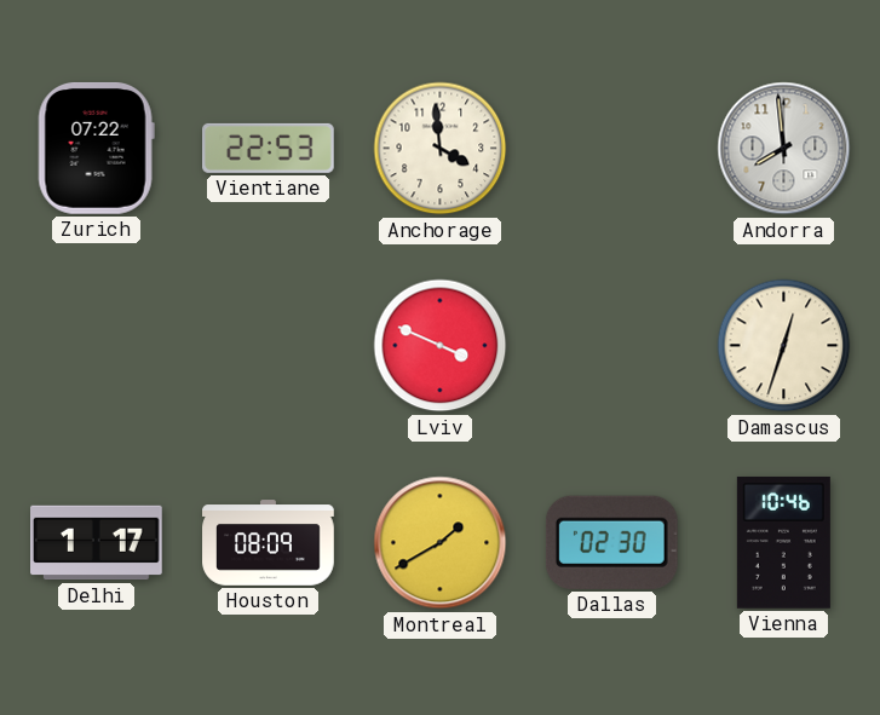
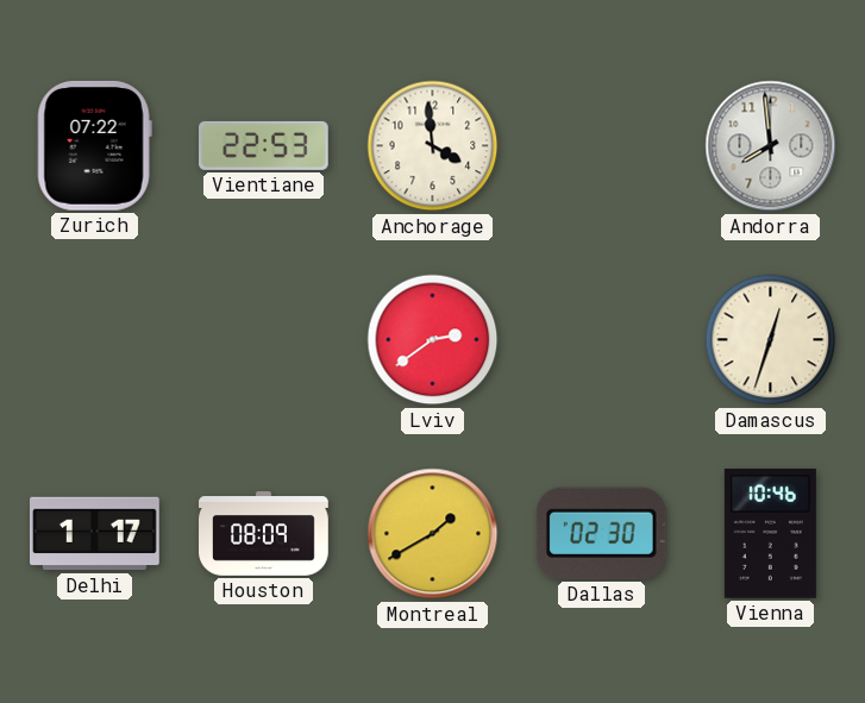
Lviv: 3:49 -> 2:39 (433, 340)
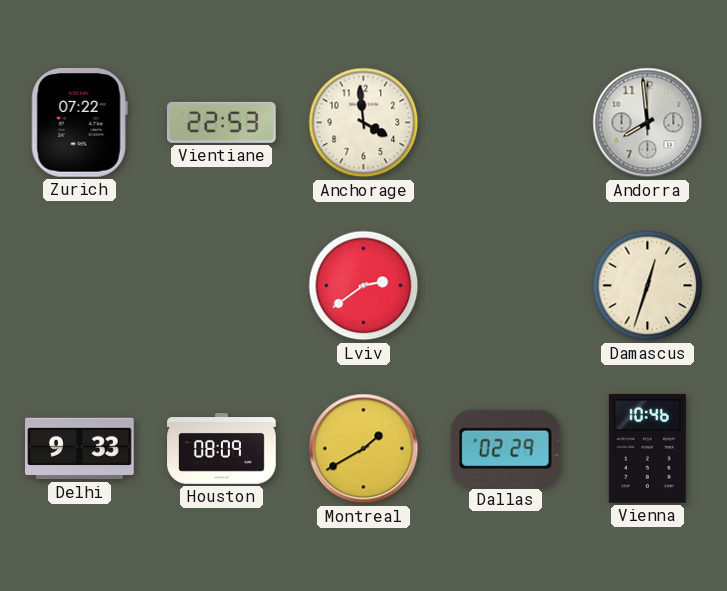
Delhi: 1:17 -> 9:33 (80, 449)
Dallas: 02:30 -> 02:29 (505, 448)
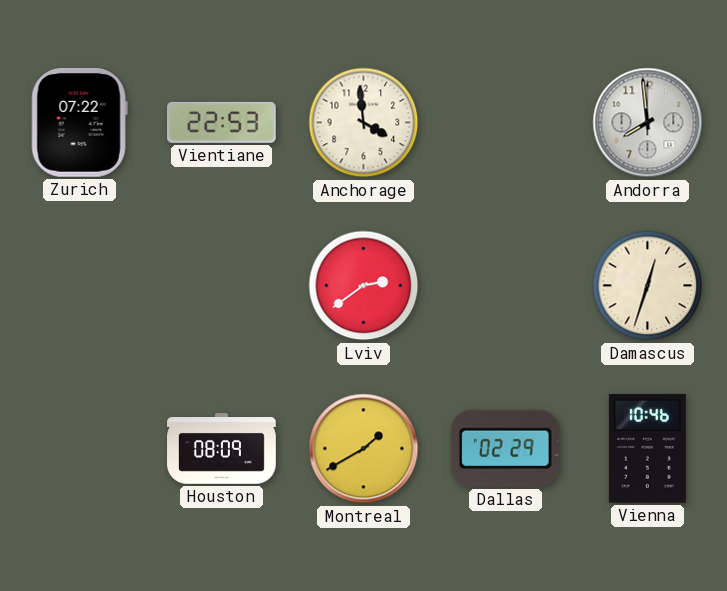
Delhi: 9:33 -> none (80, 449)
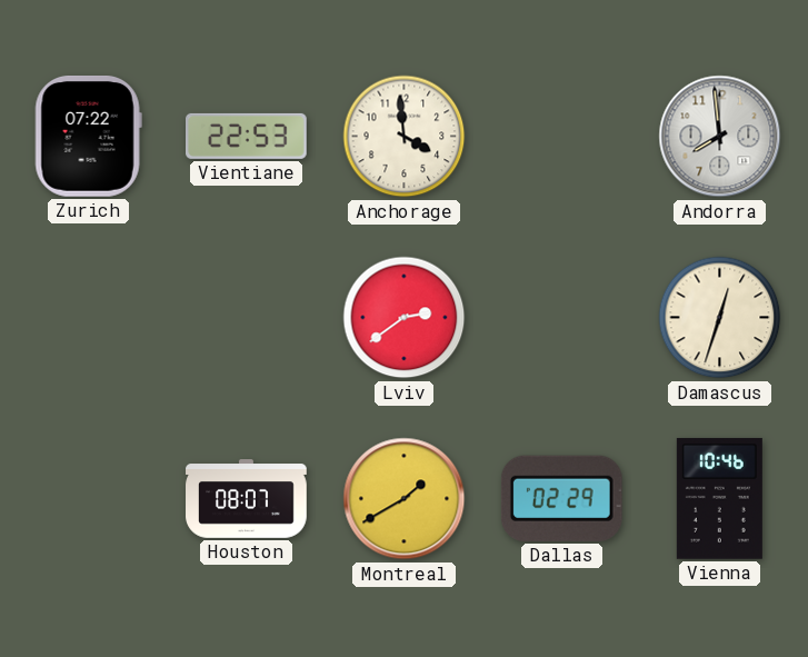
Houston: 08:09 -> 08:07 (247, 499)
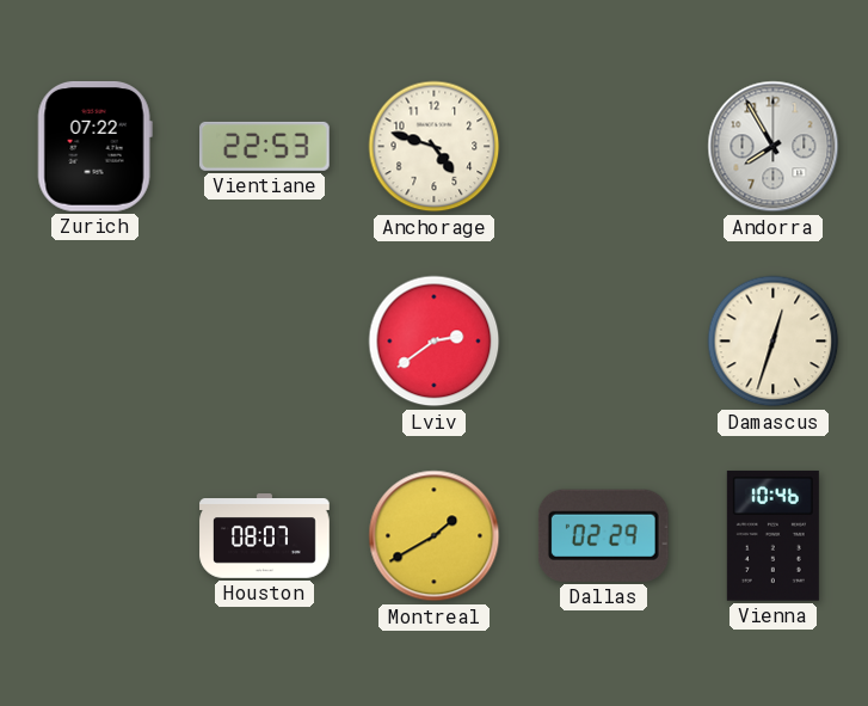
Anchorage: 3:59 -> 4:48 (435, 147)
Andorra: 7:59 -> 7:55 (774, 147)
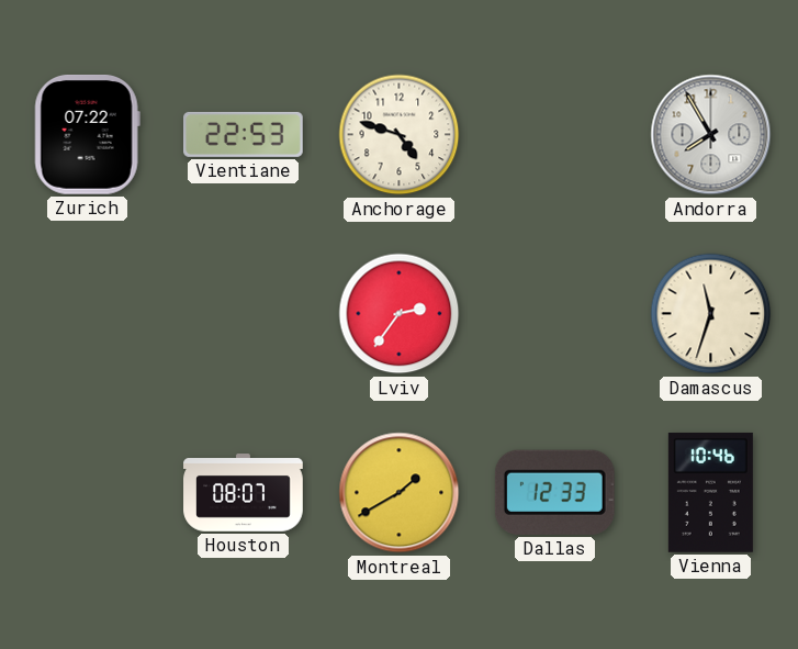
Lviv: 2:39 -> 2:36 (400, 314)
Damascus: 12:33 -> 11:33 (711, 314)
Dallas: 02:29 -> 12:33 (554, 492)
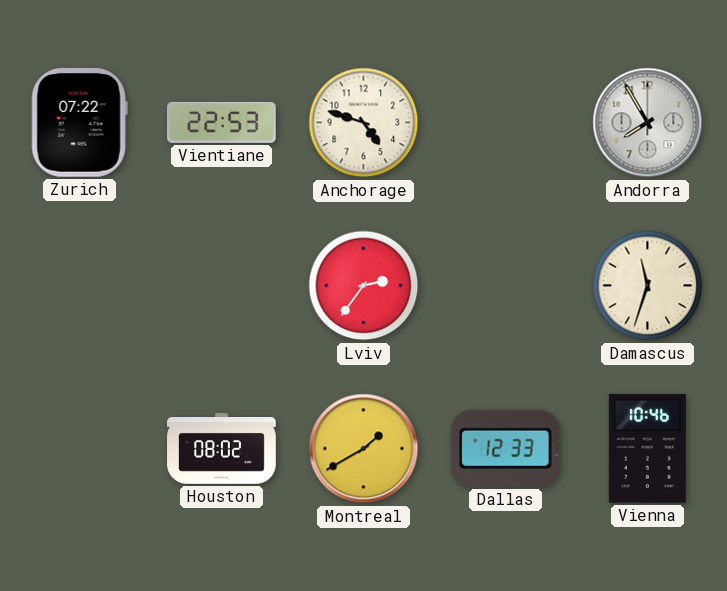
Houston: 08:07 -> 08:02 (222, 449)
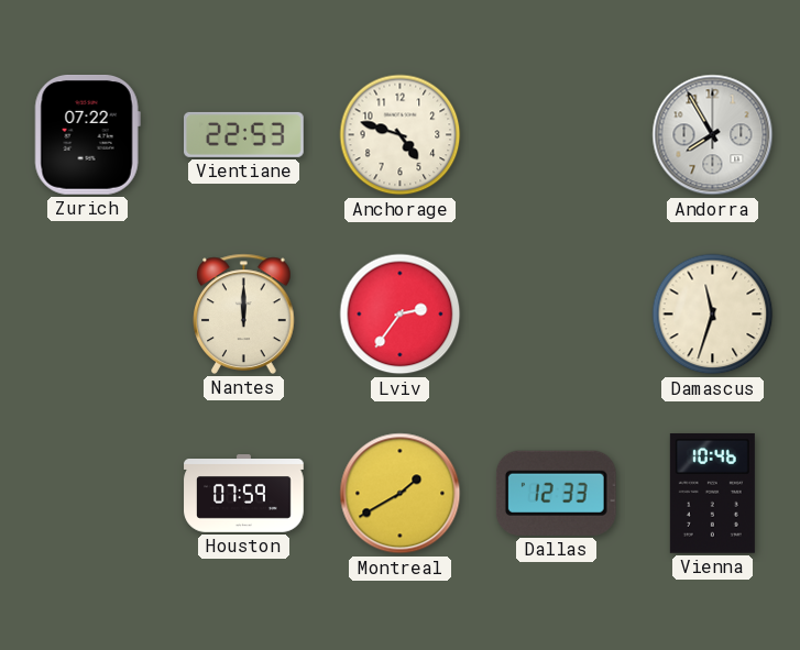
Nantes: none -> 12:00 (244, 313)
Houston: 08:02 -> 07:59 (244, 494)
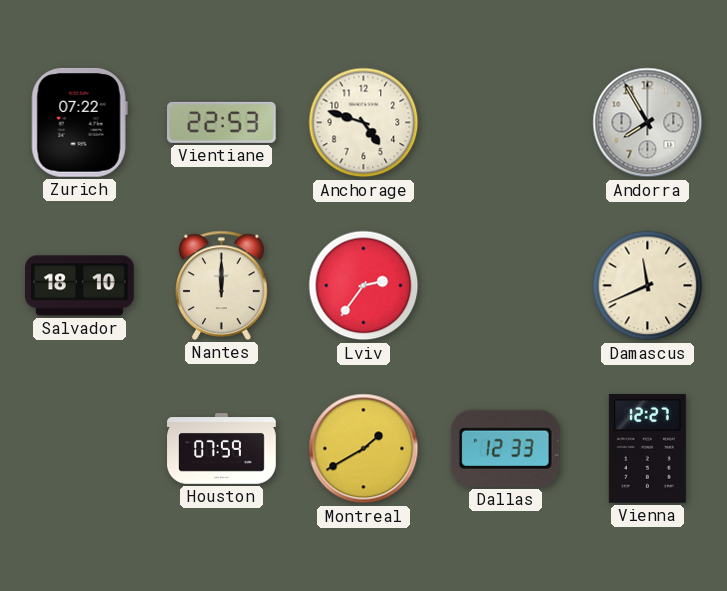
Salvador: none -> 18:10 (80, 286)
Damascus: 11:33 -> 11:41 (648, 286)
Vienna: 10:46 -> 12:27 (647, 448)
